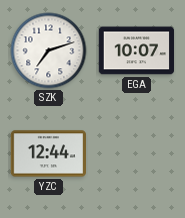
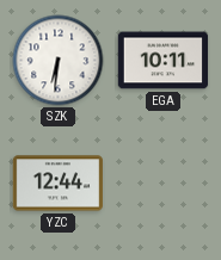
SZK: 7:12 -> 6:31 (59, 61)
EGA: 10:07 -> 10:11 (164, 61)
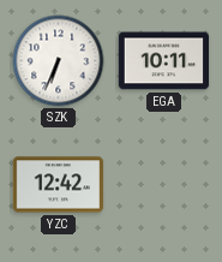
SZK: 6:31 -> 6:34 (59, 61)
YZC: 12:44 -> 12:42 (59, 185)
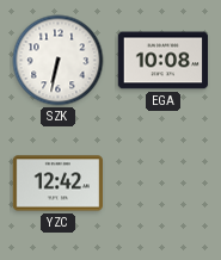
SZK: 6:34 -> 6:32 (59, 61)
EGA: 10:11 -> 10:08 (164, 61)
